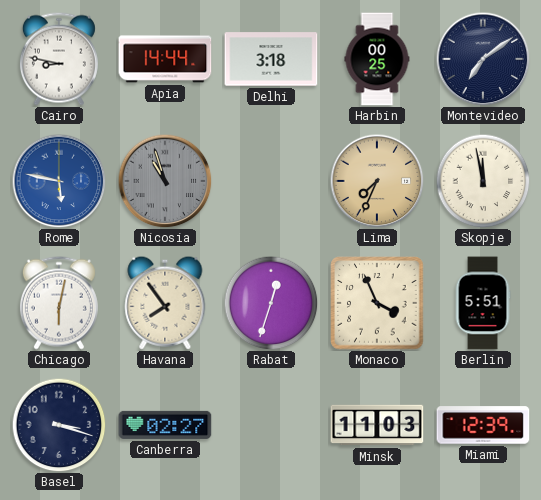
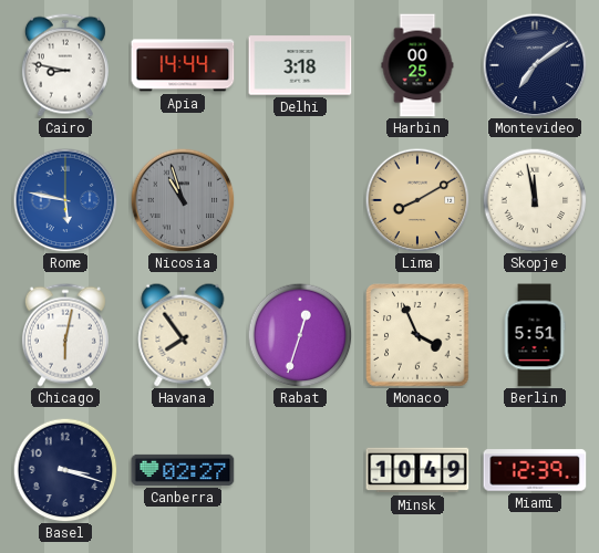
Lima: 7:34 -> 8:10 (417, 200)
Minsk: 11:03 -> 10:49 (417, 470)
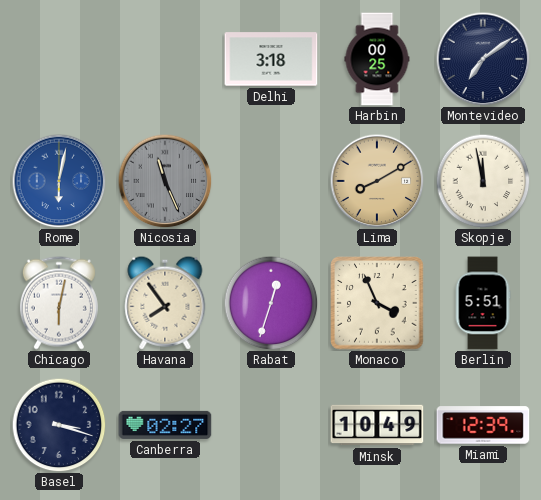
Cairo: 8:47 -> none (65, 65)
Apia: 14:44 -> none (183, 65)
Rome: 5:47 -> 6:02 (59, 181)
Nicosia: 10:57 -> 11:26 (165, 181)
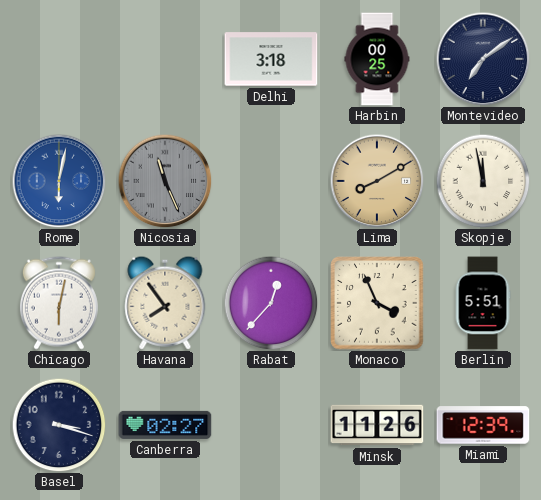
Rabat: 12:33 -> 12:37 (271, 303)
Minsk: 10:49 -> 11:26 (377, 425)
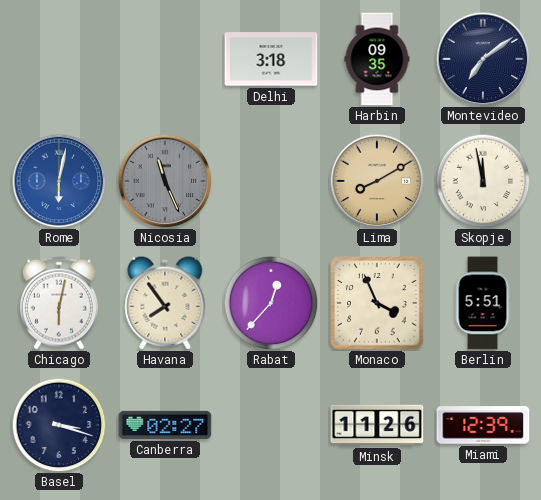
Harbin: 00:25 -> 09:35 (377, 59)
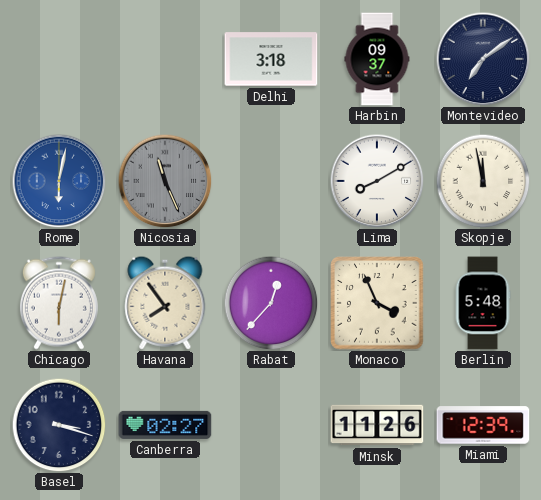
Harbin: 09:35 -> 09:37 (377, 59)
Lima dial: champagne -> white (377, 181)
Berlin: 5:51 -> 5:48 (483, 303)
